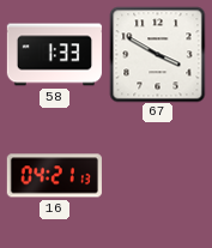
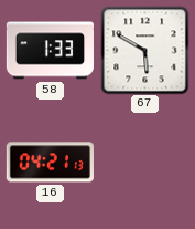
67: 3:50 -> 5:50 (144, 50)
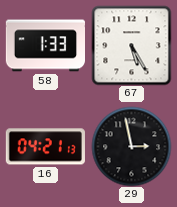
67: 5:50 -> 5:25 (131, 45)
29: none -> 2:58 (131, 146)
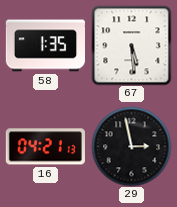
58: 1:33 -> 1:35 (45, 46)
67: 5:25 -> 5:29 (131, 45)
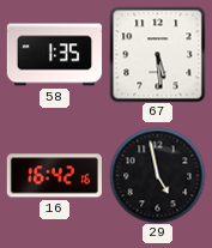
16: 04:21 -> 16:42 (54, 176)
29: 2:58 -> 4:58 (157, 175)
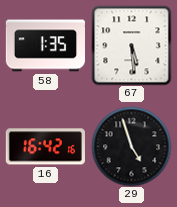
29: 4:58 -> 4:57 (131, 146)
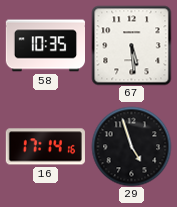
58: 1:35 -> 10:35 (45, 46)
16: 16:42 -> 17:14 (45, 147)
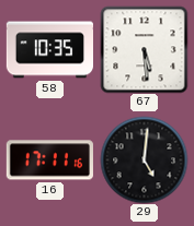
16: 17:14 -> 17:11 (49, 160)
29: 4:57 -> 5:01 (144, 159)
